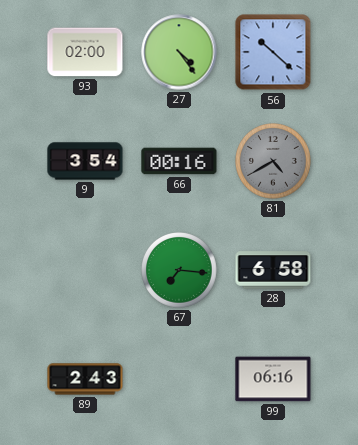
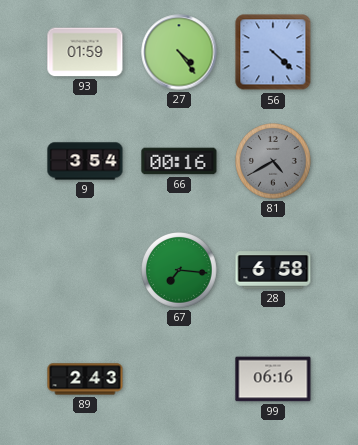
93: 02:00 -> 01:59 (85, 52)
56: 10:22 -> 4:22 (273, 52)
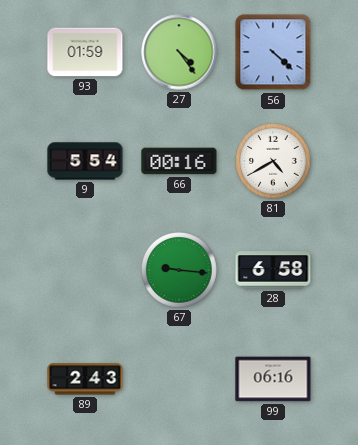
9: 3:54 -> 5:54 (85, 161)
81 dial: grey -> white (274, 162)
67: 7:16 -> 9:16 (180, 271)
